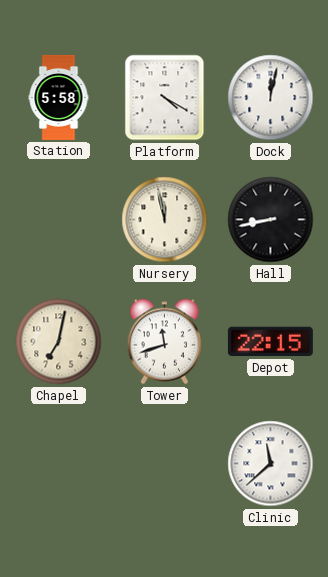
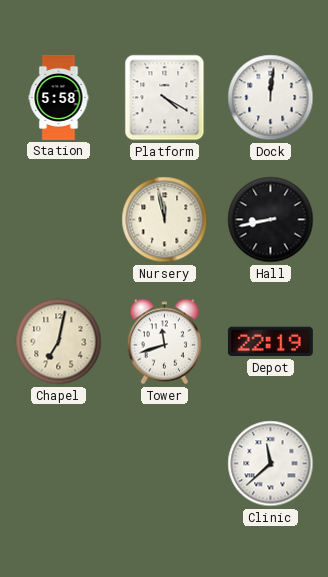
Dock: 12:02 -> 12:01 (271, 98)
Depot: 22:15 -> 22:19 (270, 342)
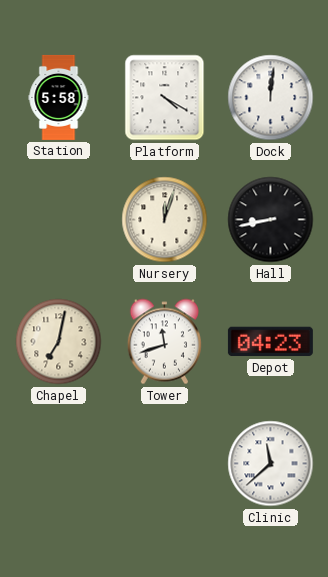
Nursery: 11:58 -> 12:03 (165, 220)
Depot: 22:19 -> 04:23 (270, 342)
